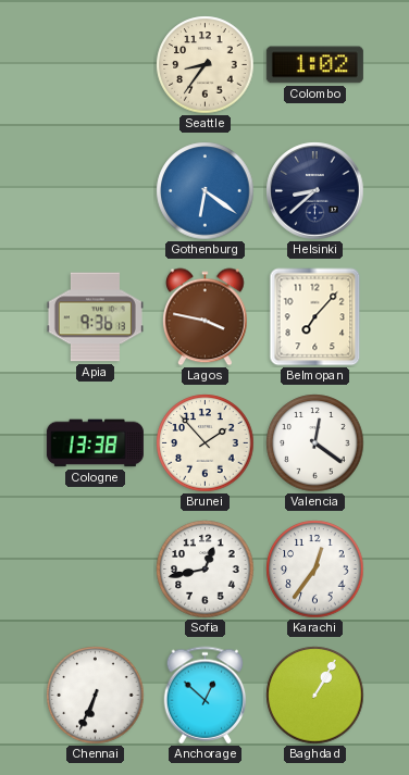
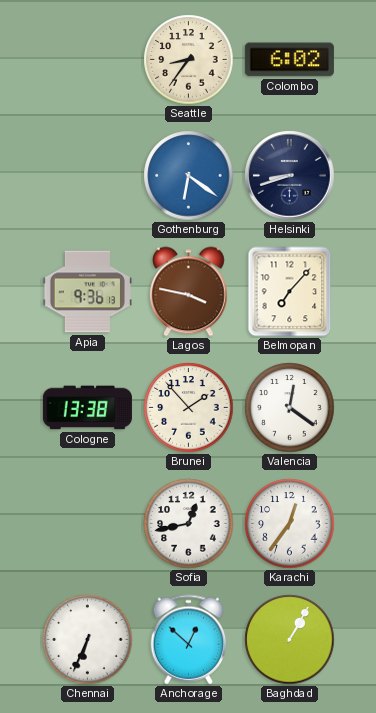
Colombo: 1:02 -> 6:02 (289, 60)
Helsinki: 8:38 -> 8:42 (290, 176)
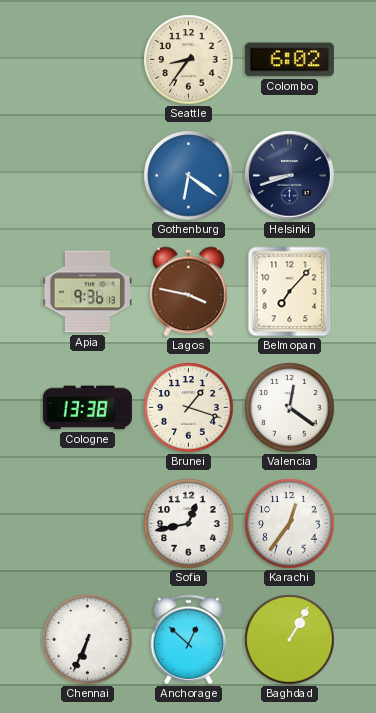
Brunei: 1:53 -> 1:18 (189, 408)
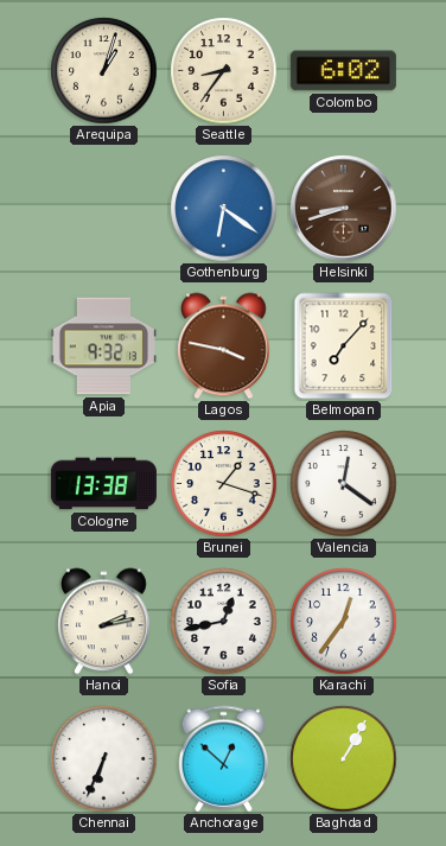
Arequipa: none -> 1:03 (104, 71)
Helsinki dial: navy -> brown (344, 209)
Apia: 9:36 -> 9:32 (103, 346)
Hanoi: none -> 2:13 (104, 622)
